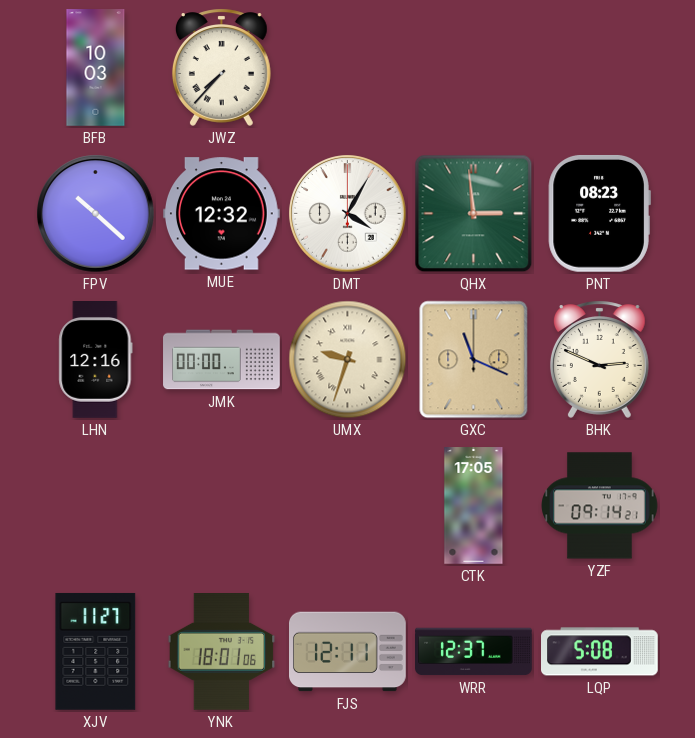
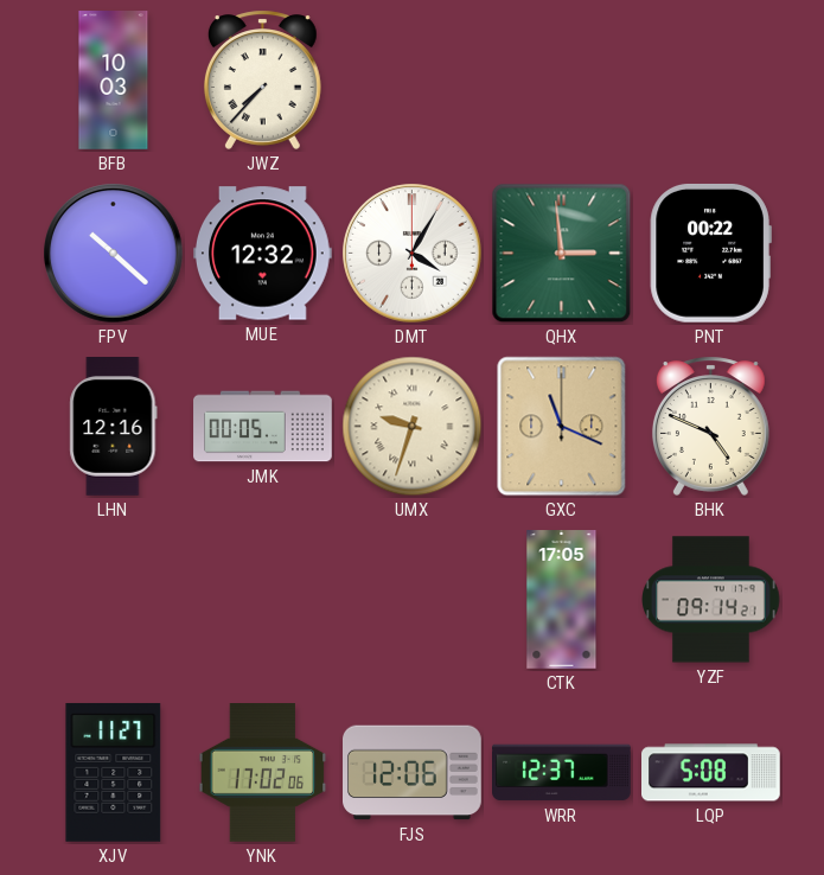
PNT: 08:23 -> 00:22 (710, 253)
JMK: 00:00 -> 00:05 (263, 427)
BHK: 2:49 -> 4:49 (710, 426)
YNK: 18:01 -> 17:02 (263, 773)
FJS: 12:11 -> 12:06 (413, 773)
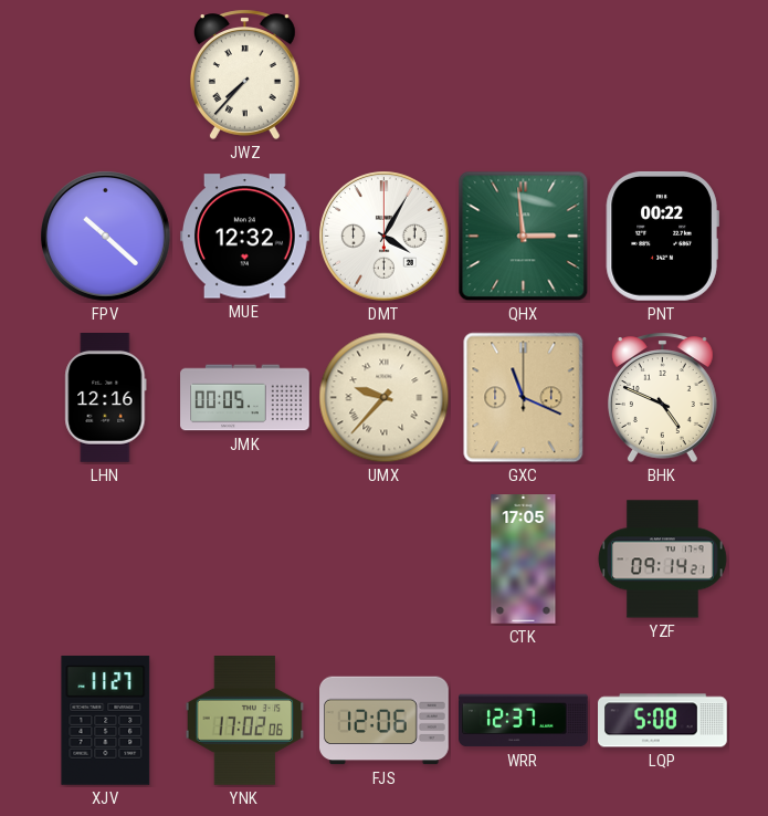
BFB: 10:03 -> none (114, 81)
UMX: 9:33 -> 9:37 (385, 398)
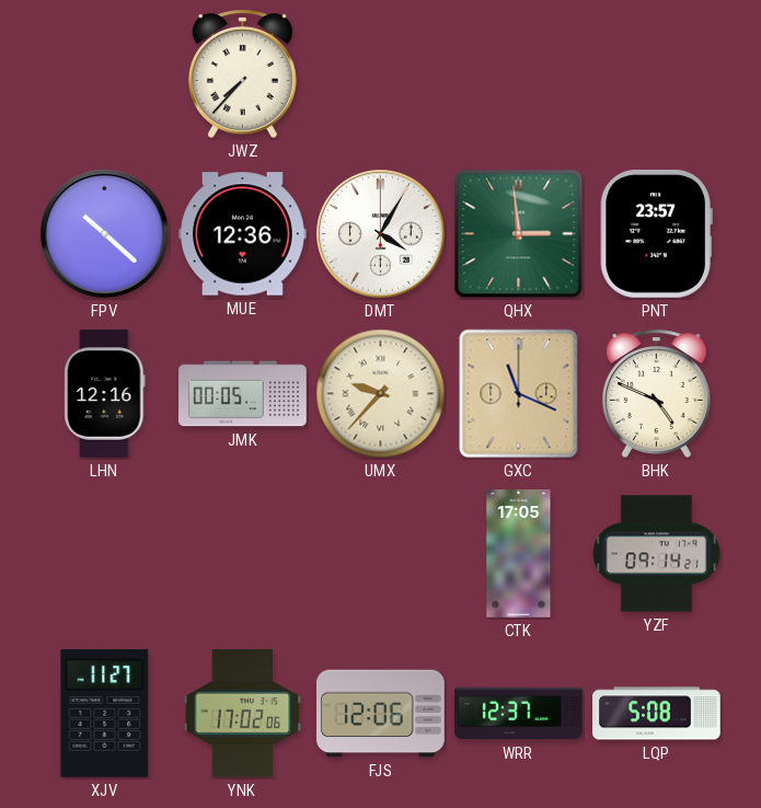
MUE: 12:32 -> 12:36 (243, 234)
PNT: 00:22 -> 23:57 (656, 233)
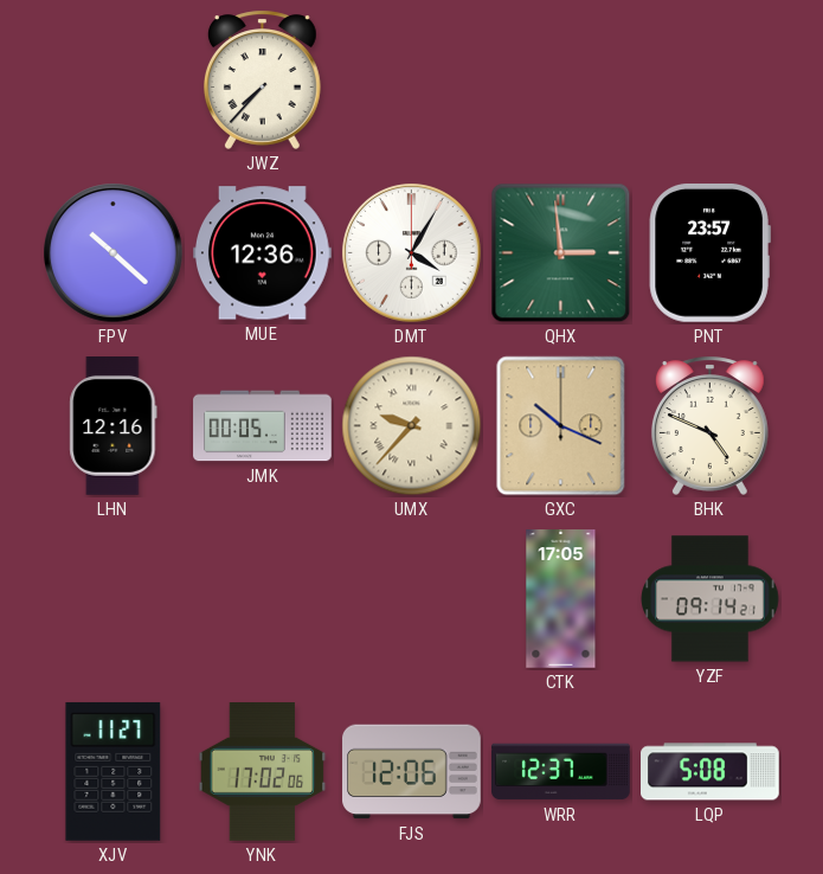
GXC: 11:19 -> 10:19 (561, 426)
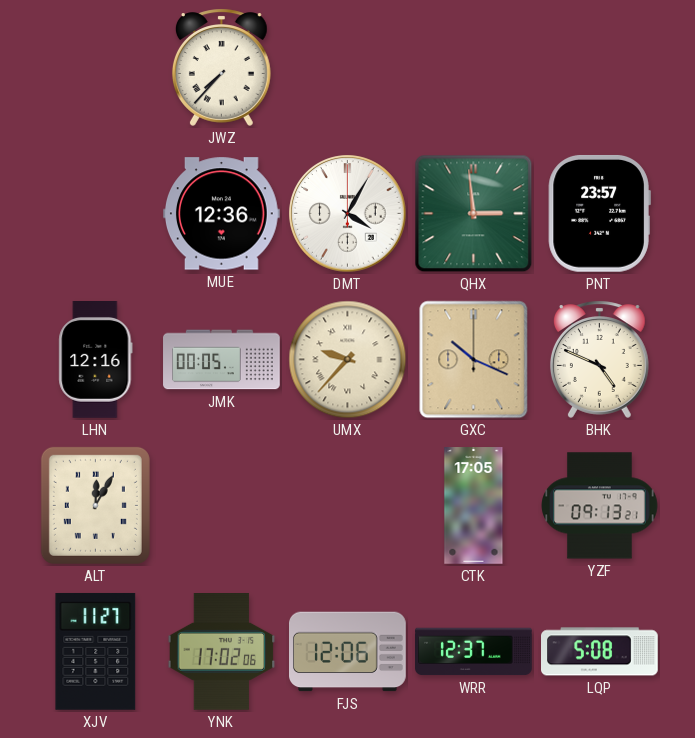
FPV: 10:22 -> none (114, 253)
ALT: none -> 12:05 (95, 505)
YZF: 09:14 -> 09:13 (600, 506)
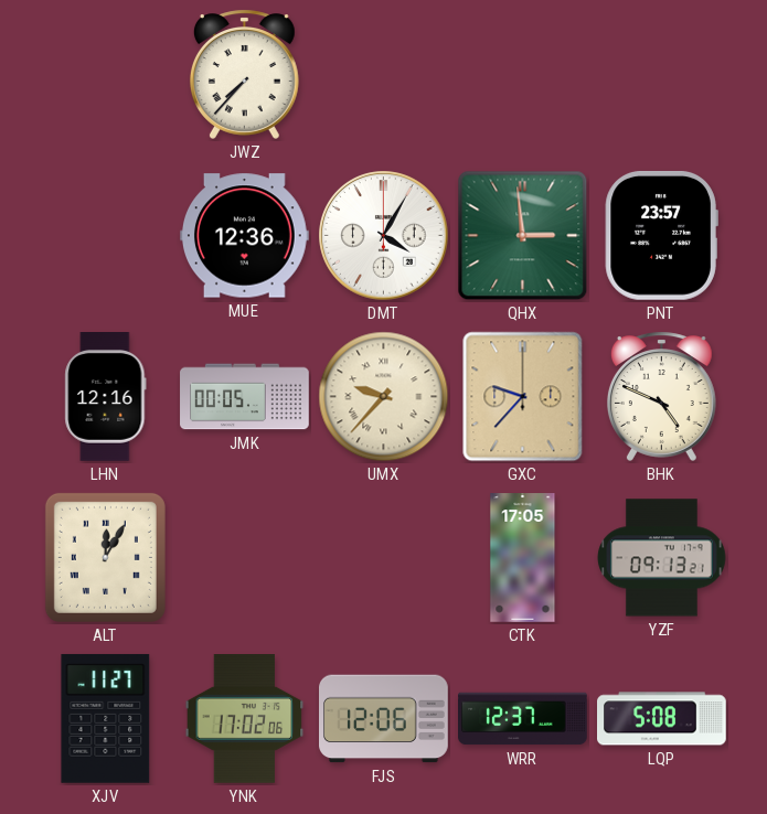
GXC: 10:19 -> 9:37 (523, 397)
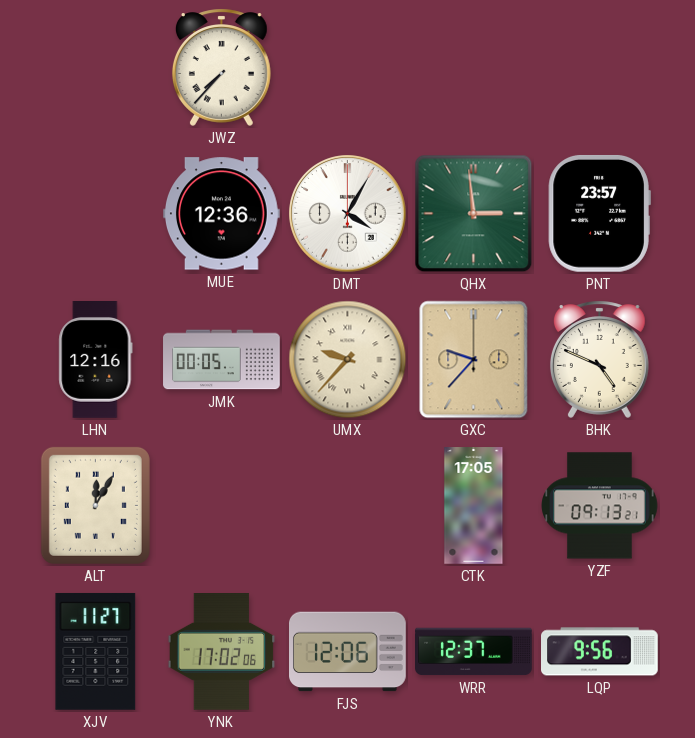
LQP: 5:08 -> 9:56 (600, 652)
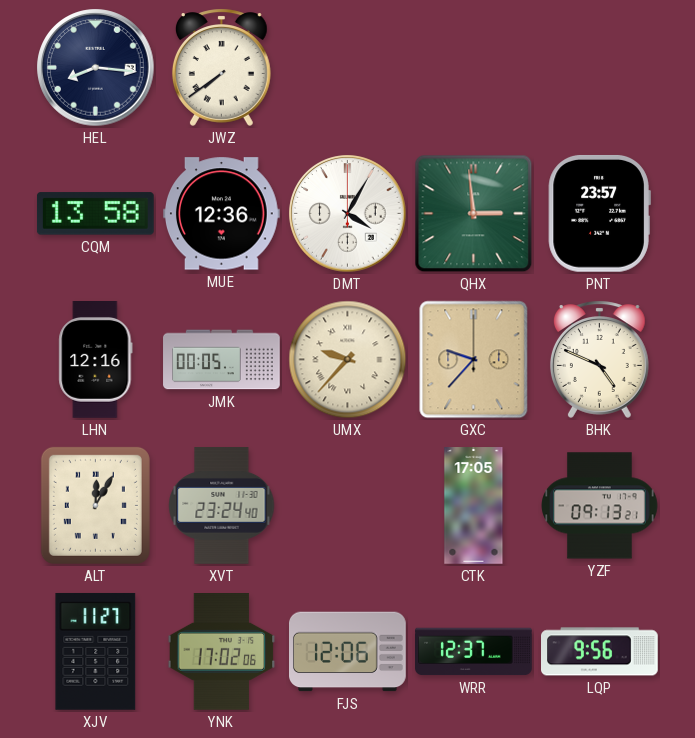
HEL: none -> 8:16 (96, 68)
JWZ: 7:37 -> 7:39 (221, 67)
CQM: none -> 13:58 (95, 214)
XVT: none -> 23:24 (222, 506)
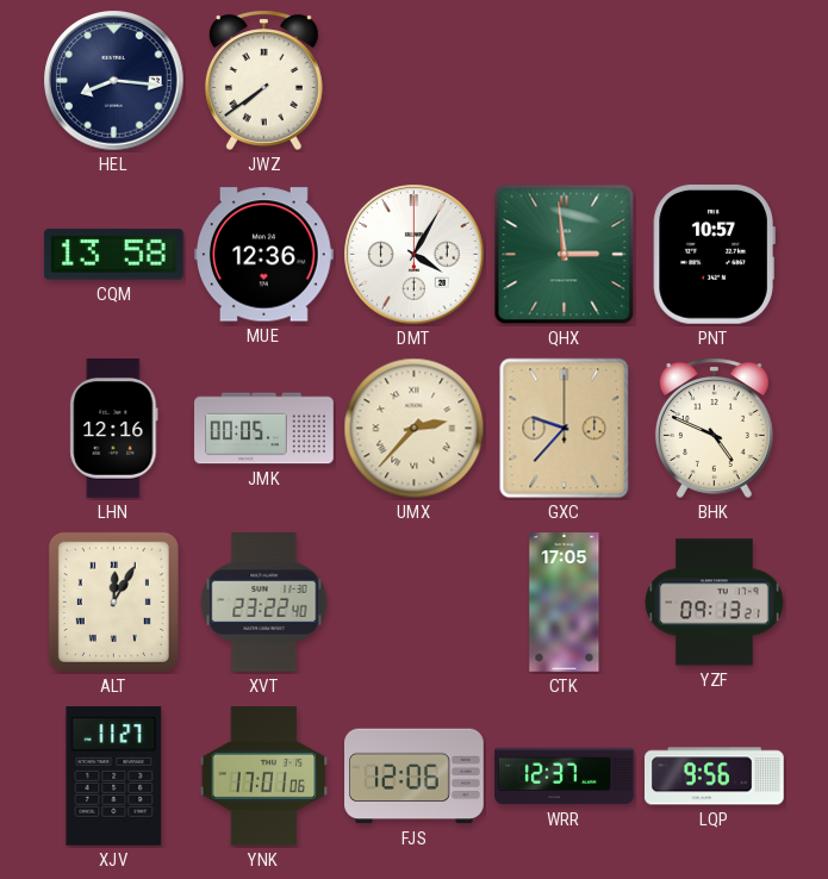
PNT: 23:57 -> 10:57 (714, 254)
UMX: 9:37 -> 2:37 (415, 429)
XVT: 23:24 -> 23:22 (264, 603)
YNK: 17:02 -> 17:01 (264, 777)
